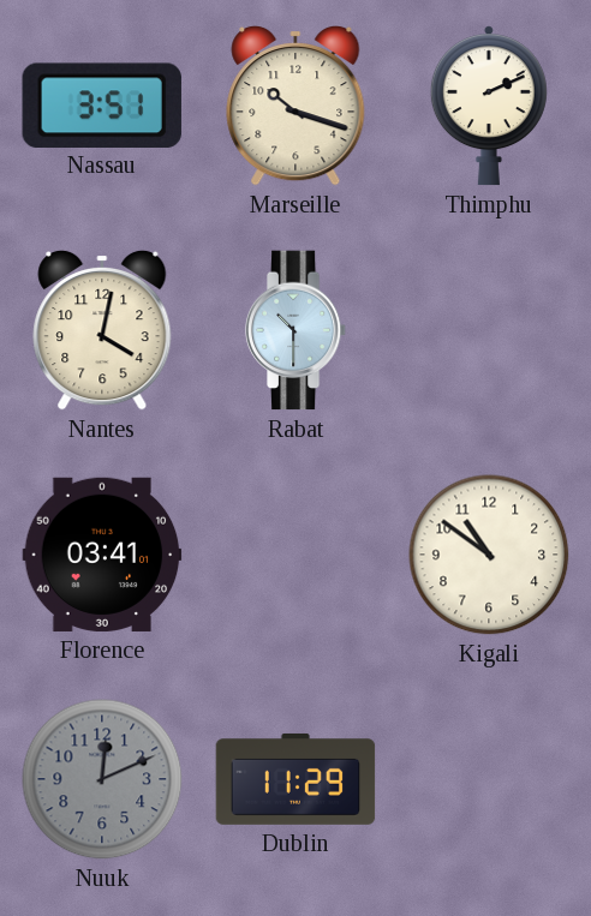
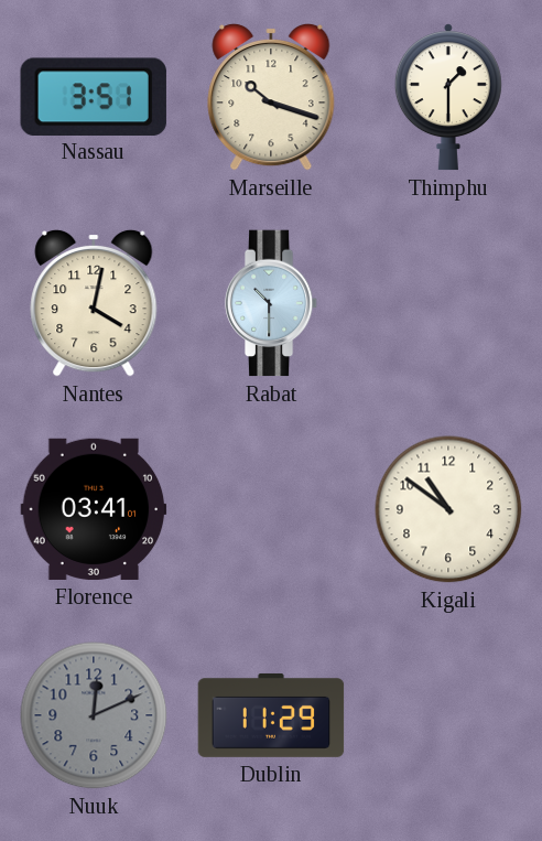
Thimphu: 2:11 -> 1:30 (448, 97)
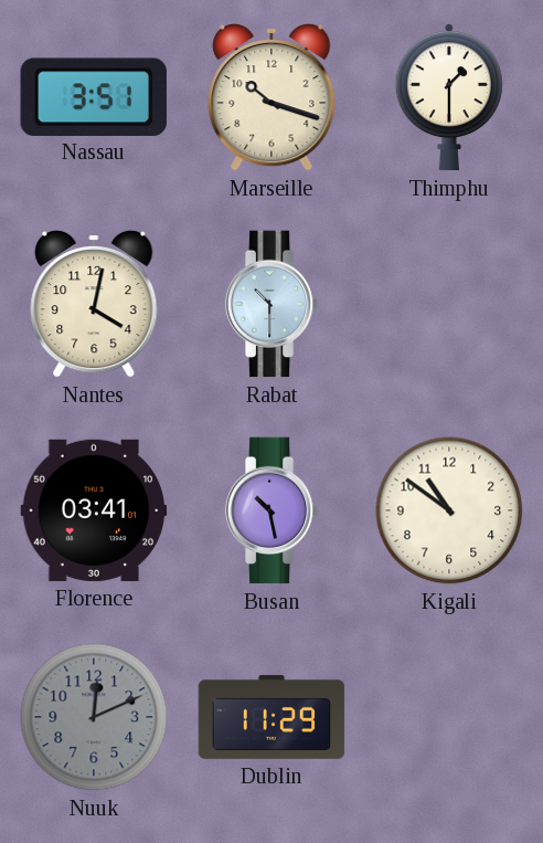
Busan: none -> 10:28 (271, 510)
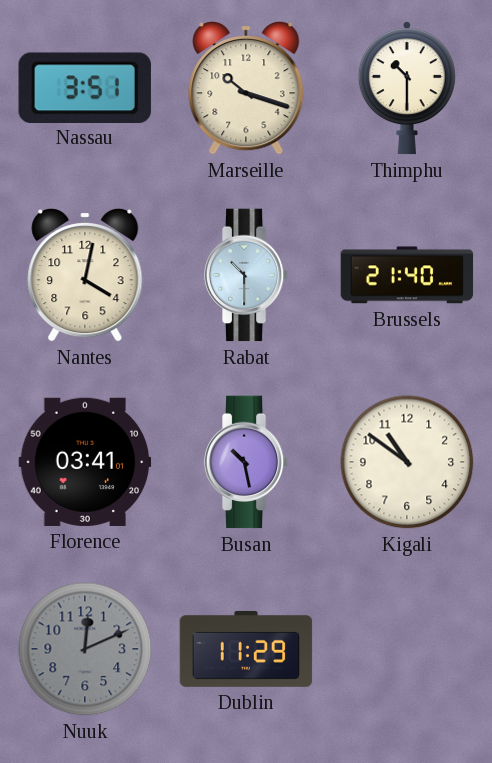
Thimphu: 1:30 -> 10:30 (407, 88)
Brussels: none -> 21:40 (407, 275)
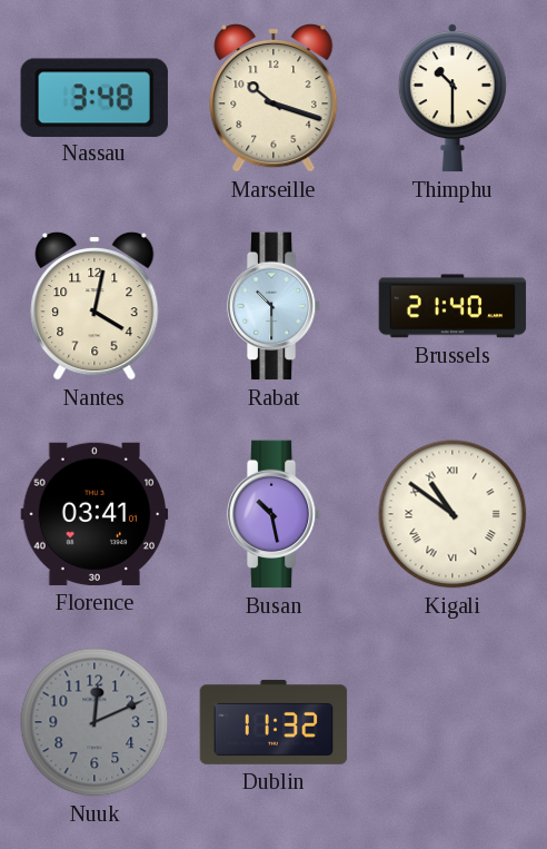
Nassau: 3:51 -> 3:48 (95, 97)
Kigali numerals: Arabic -> Roman (452, 514)
Dublin: 11:29 -> 11:32 (273, 722)
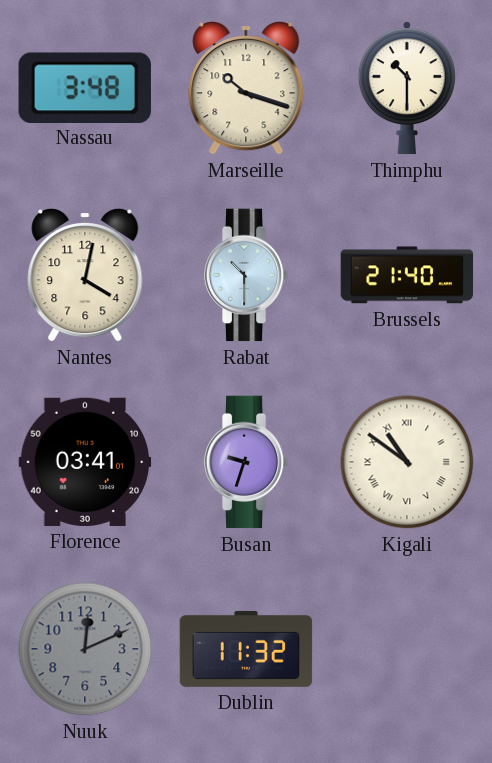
Busan: 10:28 -> 9:33 (246, 462)
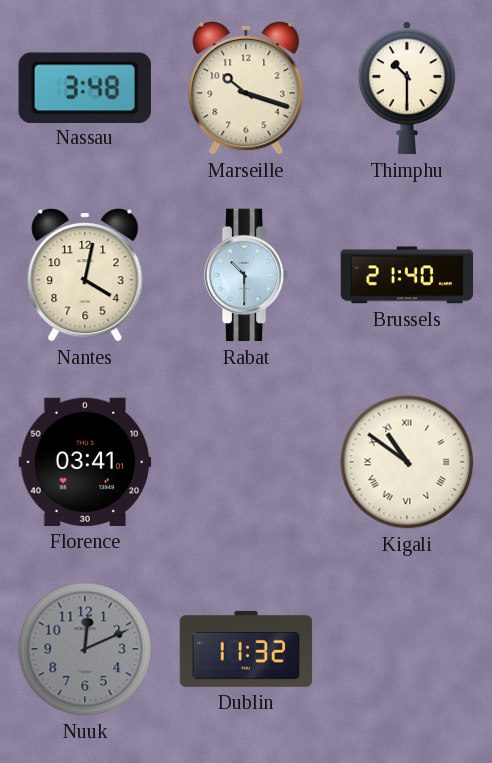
Busan: 9:33 -> none (246, 462)
